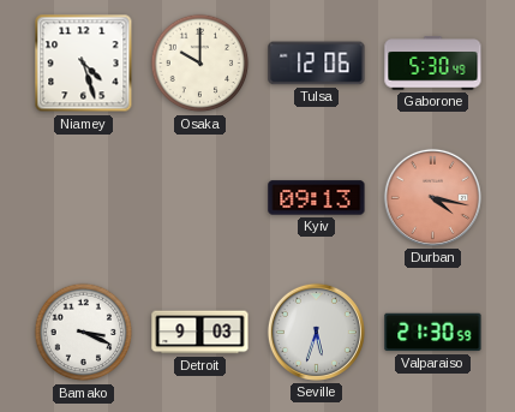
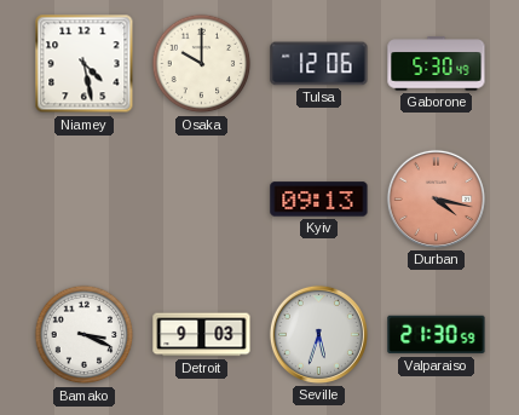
Niamey: 4:27 -> 4:28 (85, 64)
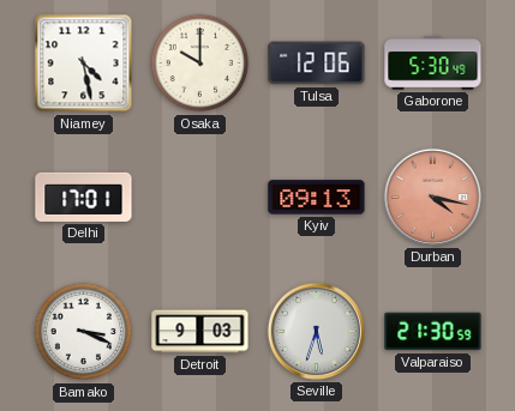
Delhi: none -> 17:01 (84, 197)
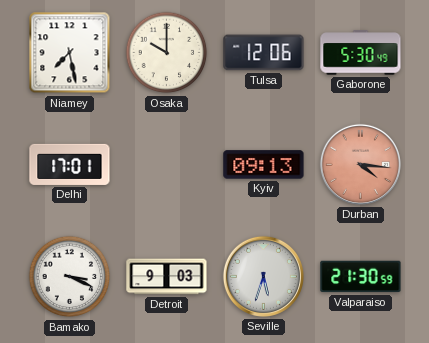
Niamey: 4:28 -> 7:28 (70, 53)
Durban: 4:17 -> 4:16 (360, 164)
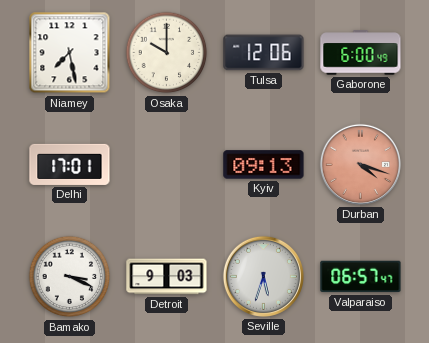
Gaborone: 5:30 -> 6:00 (361, 53)
Durban: 4:16 -> 4:18 (360, 164)
Valparaiso: 21:30 -> 06:57 (361, 277)
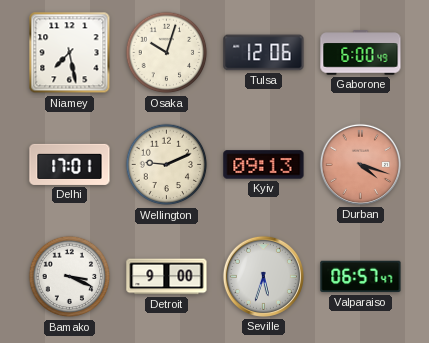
Osaka: 10:00 -> 10:03 (167, 53)
Wellington: none -> 9:11 (167, 165)
Detroit: 9:03 -> 9:00 (167, 277)
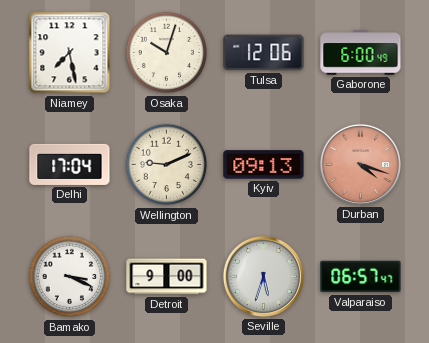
Delhi: 17:01 -> 17:04 (70, 164)
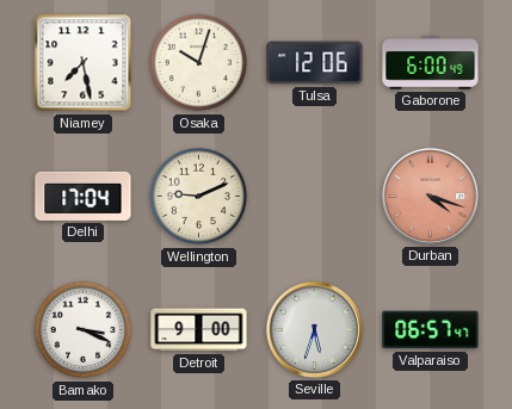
Kyiv: 09:13 -> none (264, 165)
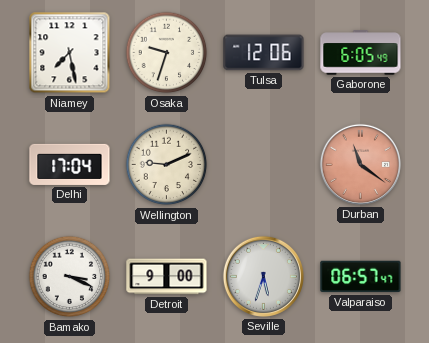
Osaka: 10:03 -> 9:33 (167, 53)
Gaborone: 6:00 -> 6:05 (361, 53)
Durban: 4:18 -> 11:21 (360, 164)
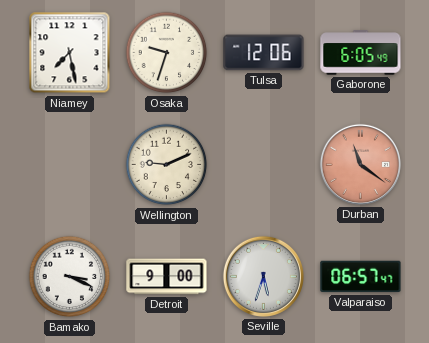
Delhi: 17:04 -> none (70, 164)
